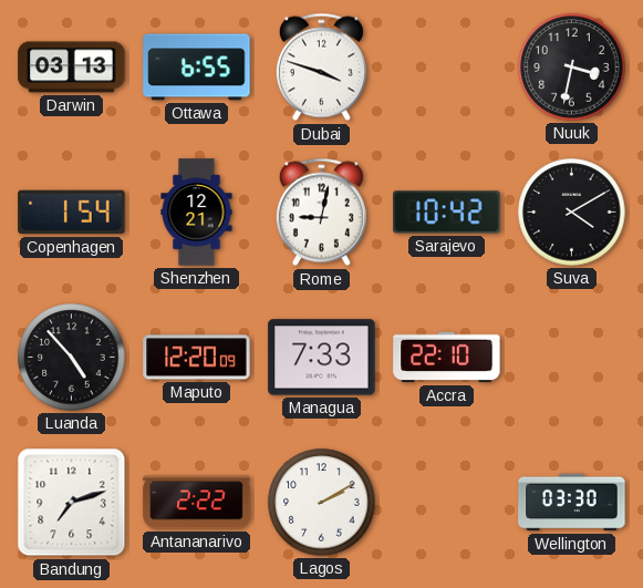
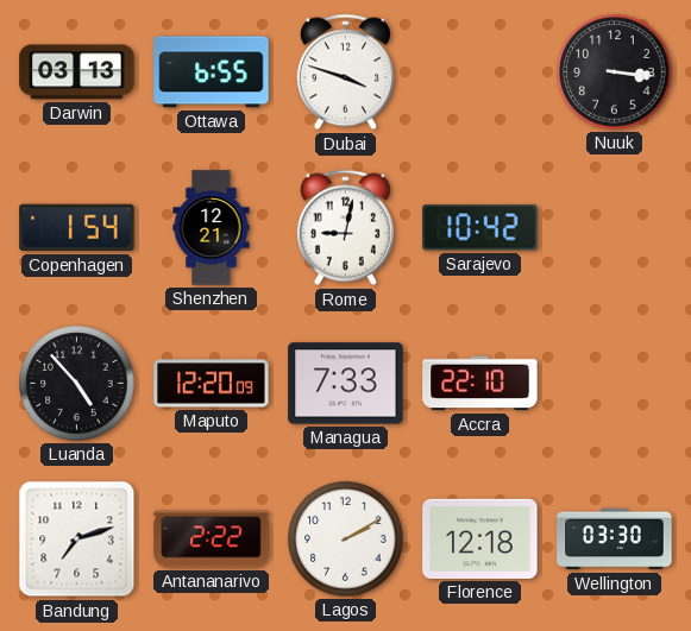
Nuuk: 3:32 -> 3:16 (615, 72)
Suva: 4:10 -> none (572, 213)
Florence: none -> 12:18 (480, 538)
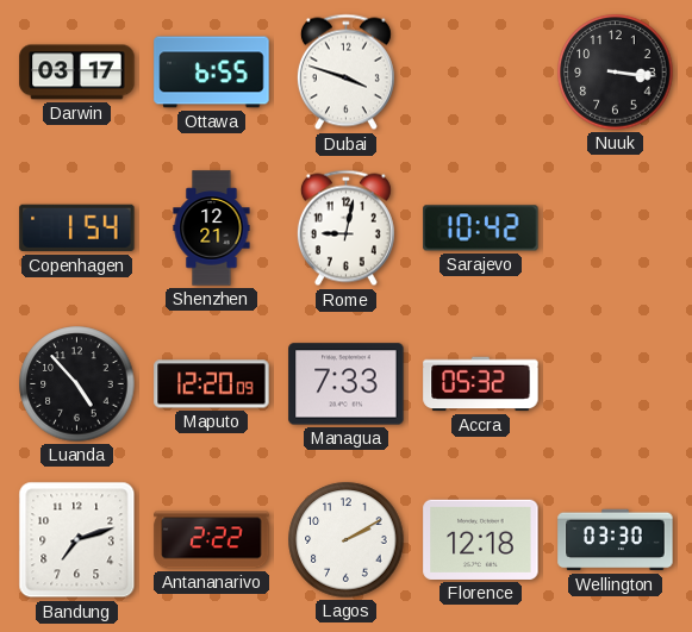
Darwin: 03:13 -> 03:17 (77, 73)
Accra: 22:10 -> 05:32 (481, 384)
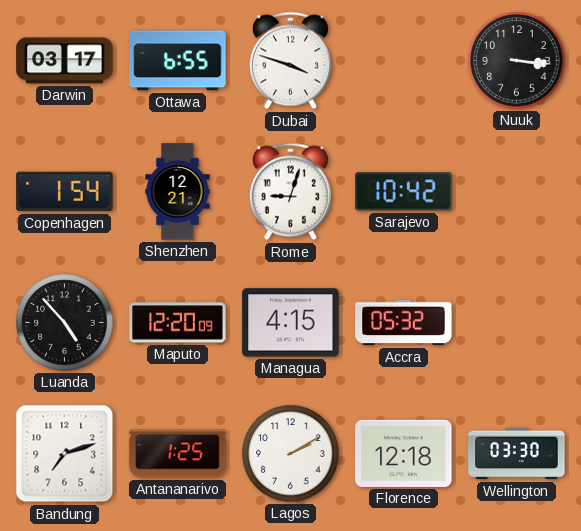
Rome: 9:02 -> 9:03 (290, 192)
Managua: 7:33 -> 4:15 (291, 323)
Antananarivo: 2:22 -> 1:25 (178, 454)
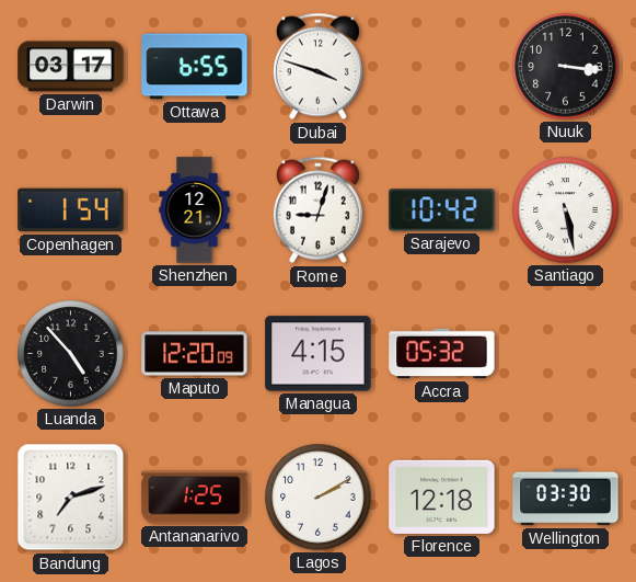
Santiago: none -> 5:28 (566, 210)
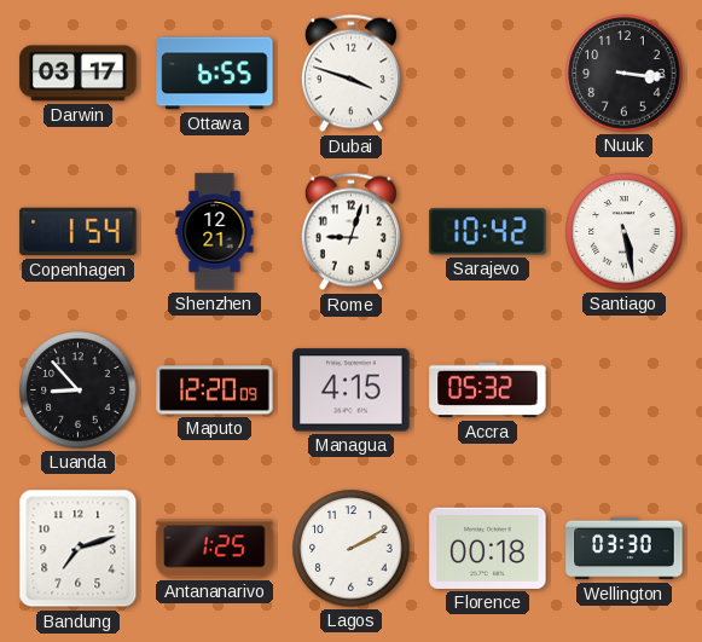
Luanda: 4:53 -> 8:53 (79, 391)
Florence: 12:18 -> 00:18 (488, 548)
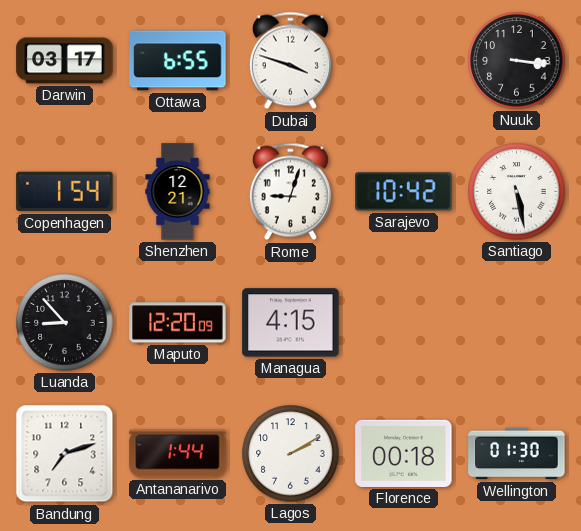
Accra: 05:32 -> none (488, 391)
Antananarivo: 1:25 -> 1:44 (178, 454)
Wellington: 03:30 -> 01:30 (517, 454)
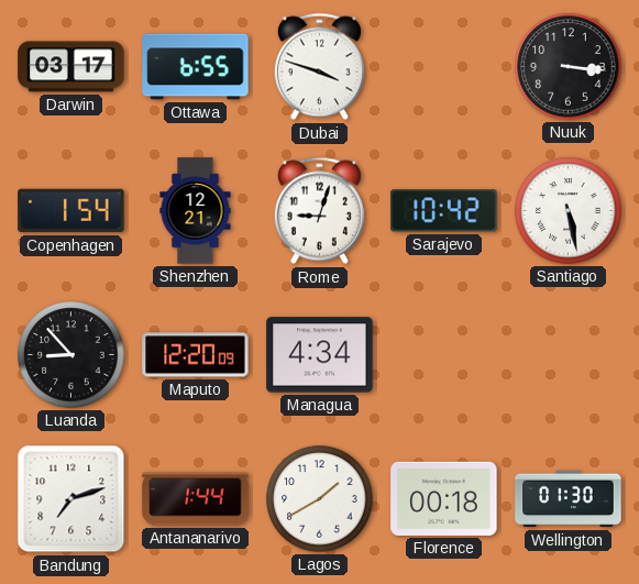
Managua: 4:15 -> 4:34 (320, 355)
Lagos: 2:10 -> 1:40 (320, 499)
